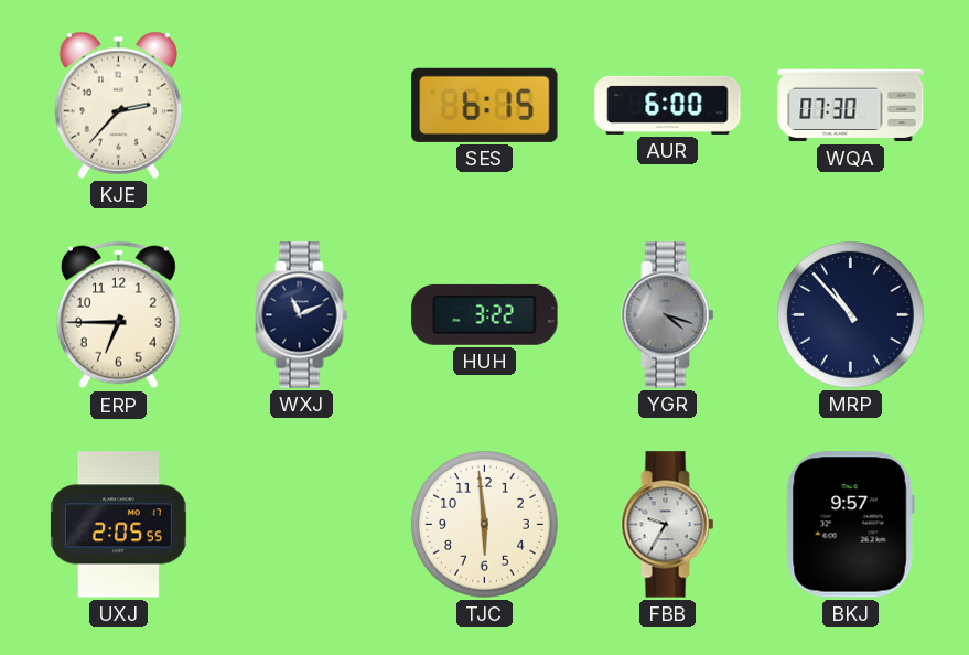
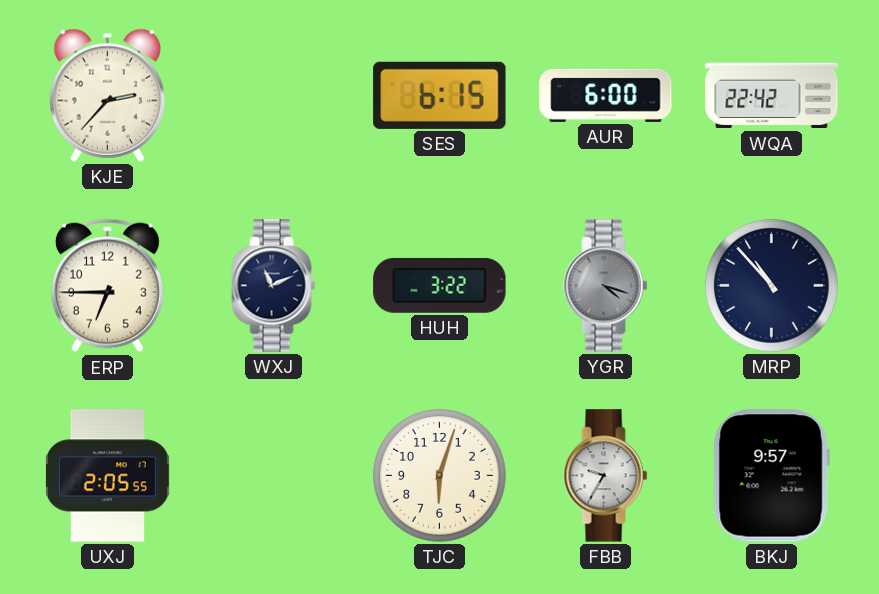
WQA: 07:30 -> 22:42 (772, 96)
TJC: 5:59 -> 6:03 (440, 476)
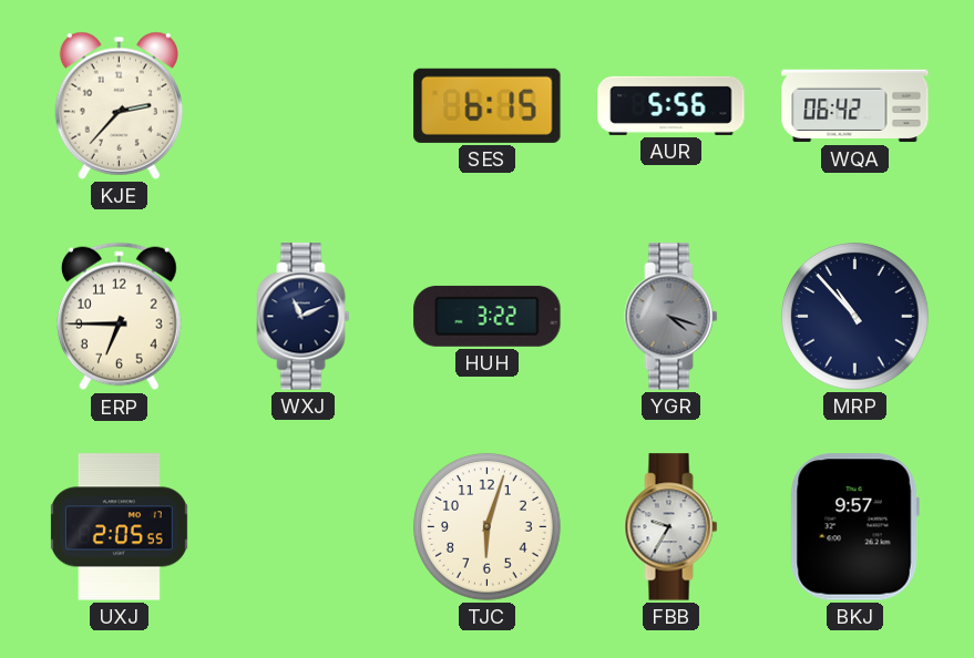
AUR: 6:00 -> 5:56 (671, 105)
WQA: 22:42 -> 06:42 (855, 106)
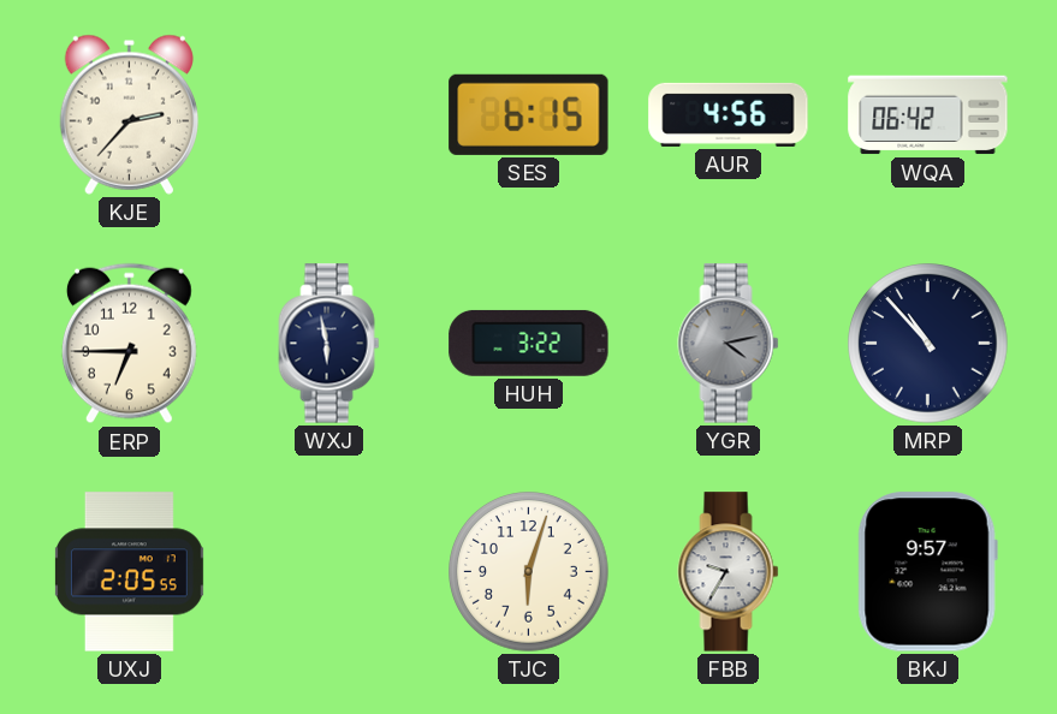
AUR: 5:56 -> 4:56 (729, 114)
WXJ: 11:11 -> 5:58 (329, 344)
YGR: 4:18 -> 4:13 (729, 344)
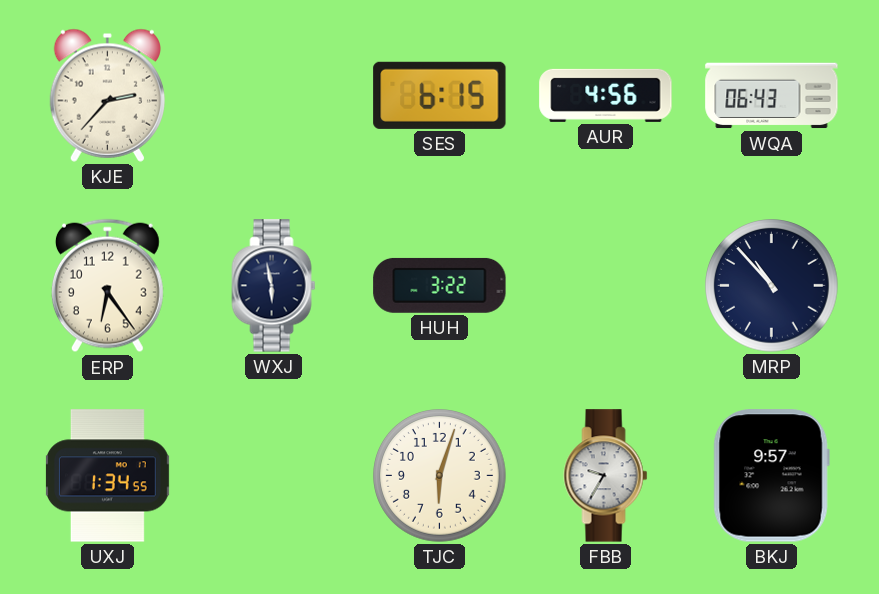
WQA: 06:42 -> 06:43 (772, 96)
ERP: 6:45 -> 6:24 (107, 286)
YGR: 4:13 -> none (729, 344)
UXJ: 2:05 -> 1:34 (107, 476)
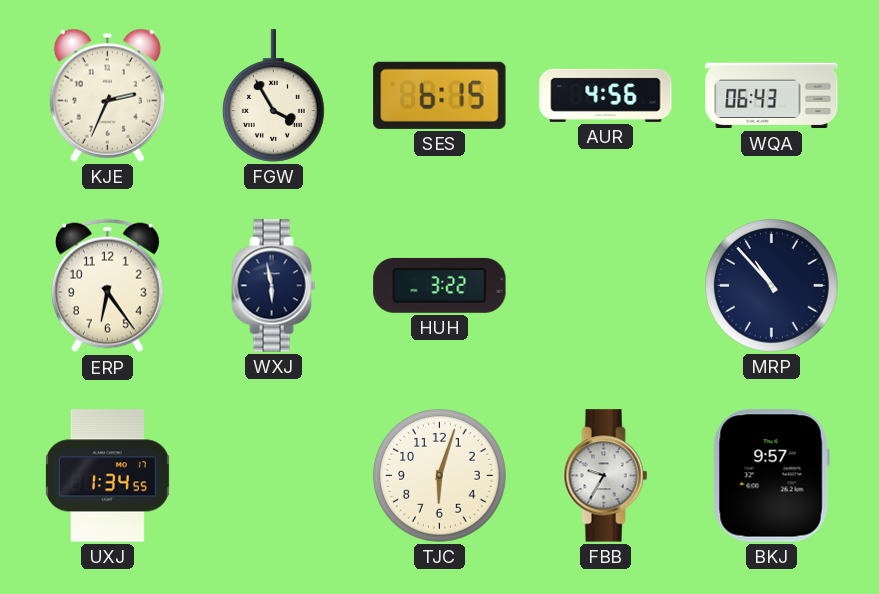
KJE: 2:37 -> 2:34 (107, 95)
FGW: none -> 3:55 (274, 96)
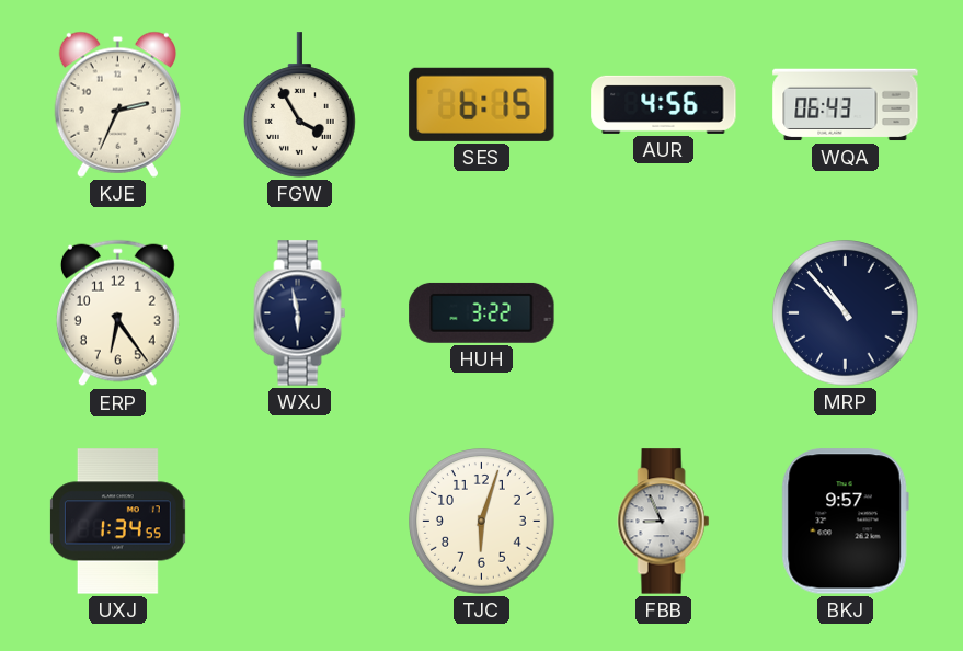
FBB: 9:35 -> 8:56 (664, 522)
